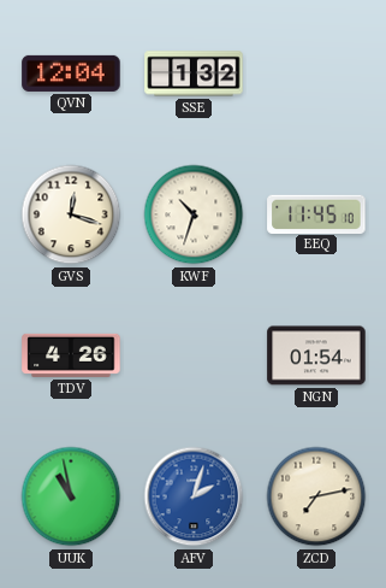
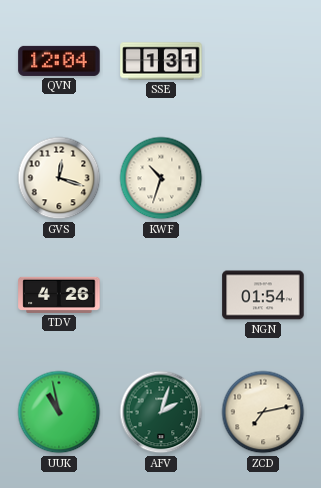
SSE: 1:32 -> 1:31 (161, 61)
EEQ: 11:45 -> none (316, 213)
AFV dial: blue -> green (161, 412)
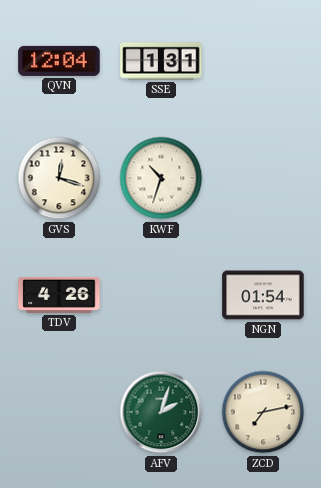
UUK: 10:58 -> none (59, 412)
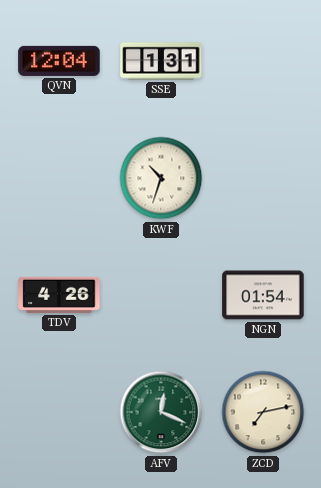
GVS: 12:18 -> none (59, 178)
AFV: 2:03 -> 12:19 (161, 412)
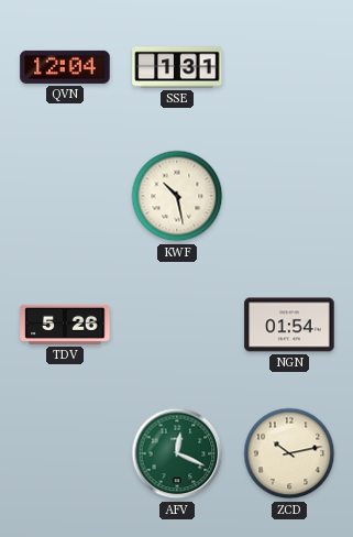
KWF: 10:33 -> 10:28 (177, 196)
TDV: 4:26 -> 5:26 (65, 325)
ZCD: 7:13 -> 10:13 (289, 453)
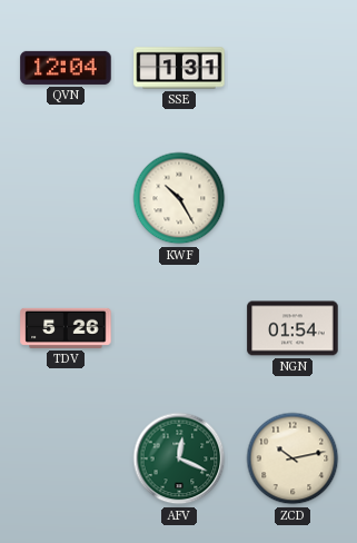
KWF: 10:28 -> 10:25 (179, 198)
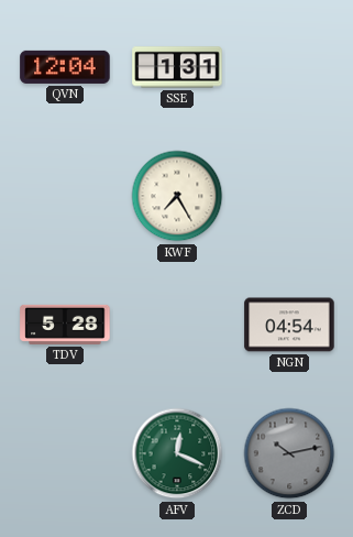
KWF: 10:25 -> 7:25 (177, 196)
TDV: 5:26 -> 5:28 (65, 325)
NGN: 01:54 -> 04:54 (289, 325)
ZCD dial: cream -> grey (289, 453)
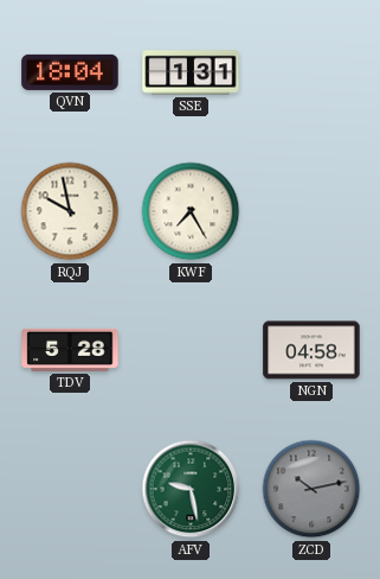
QVN: 12:04 -> 18:04 (70, 72)
RQJ: none -> 9:58 (70, 211)
NGN: 04:54 -> 04:58 (311, 350)
AFV: 12:19 -> 9:28 (191, 489)
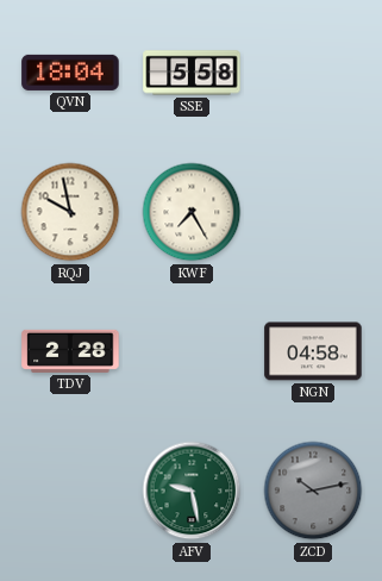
SSE: 1:31 -> 5:58 (192, 73)
TDV: 5:28 -> 2:28 (70, 351)
